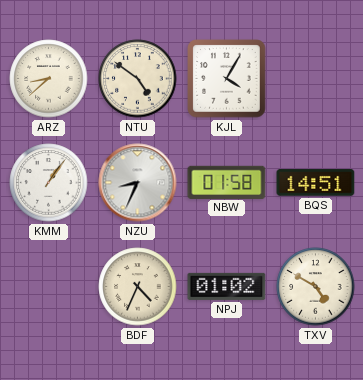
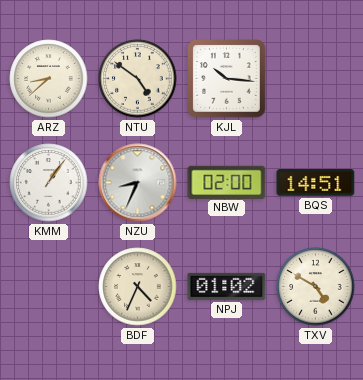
KJL: 4:05 -> 10:16 (227, 79)
NBW: 01:58 -> 02:00 (227, 182)
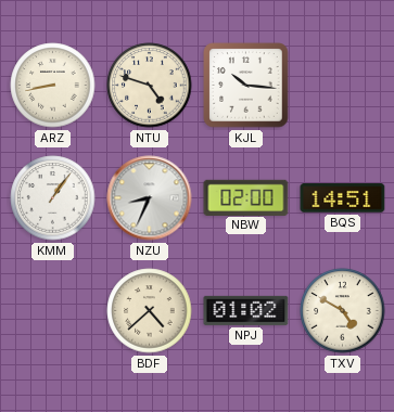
ARZ: 8:38 -> 8:43 (53, 86)
NTU: 4:51 -> 4:48 (150, 86)
BDF: 4:34 -> 4:38 (150, 311)
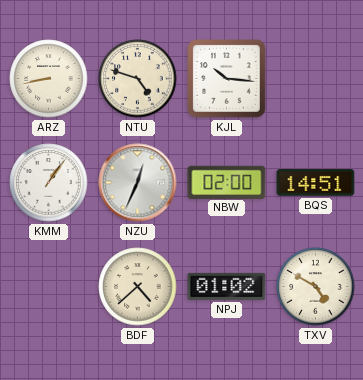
NZU: 8:34 -> 12:34 (138, 183)
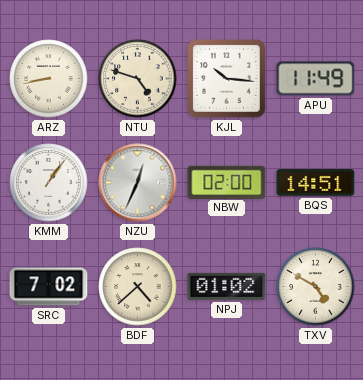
APU: none -> 11:49 (316, 79)
SRC: none -> 7:02 (49, 287)
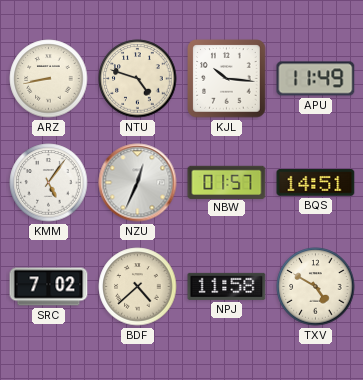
KMM: 1:06 -> 5:06 (49, 183)
NBW: 02:00 -> 01:57 (227, 182)
NPJ: 01:02 -> 11:58 (227, 286)
